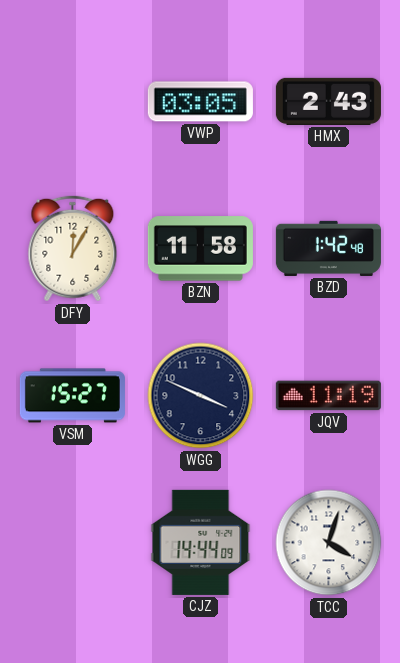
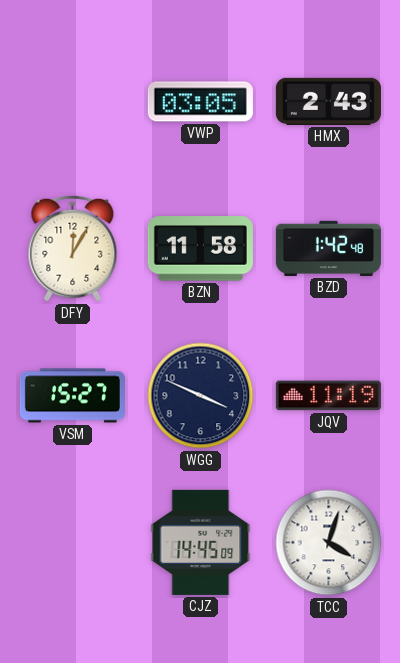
CJZ: 14:44 -> 14:45 (201, 542)
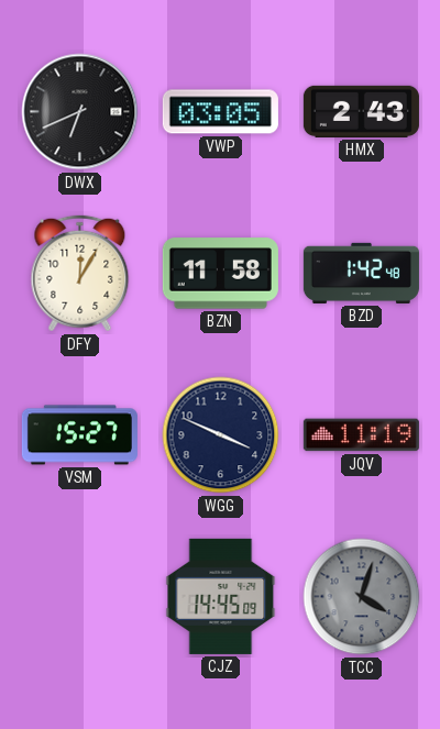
DWX: none -> 6:41 (80, 112)
TCC dial: white -> grey (362, 597)
